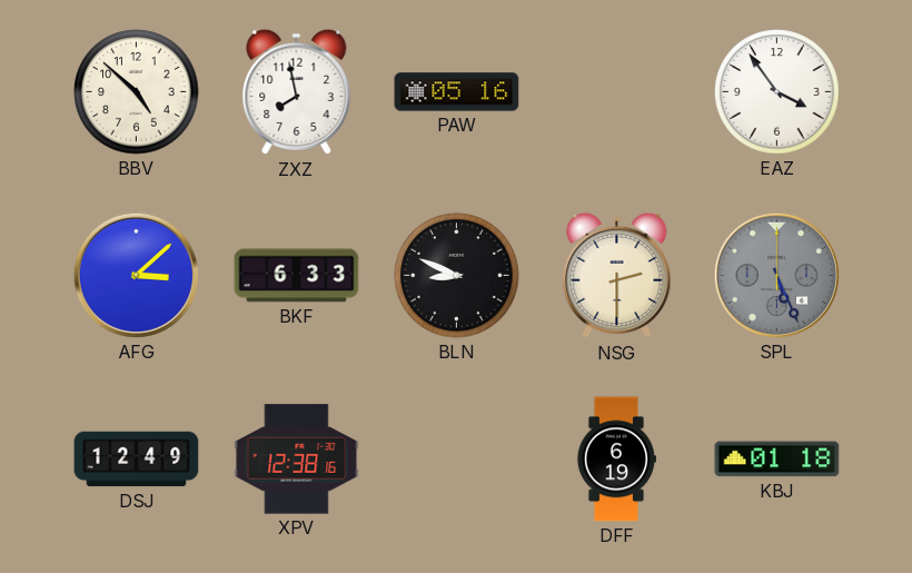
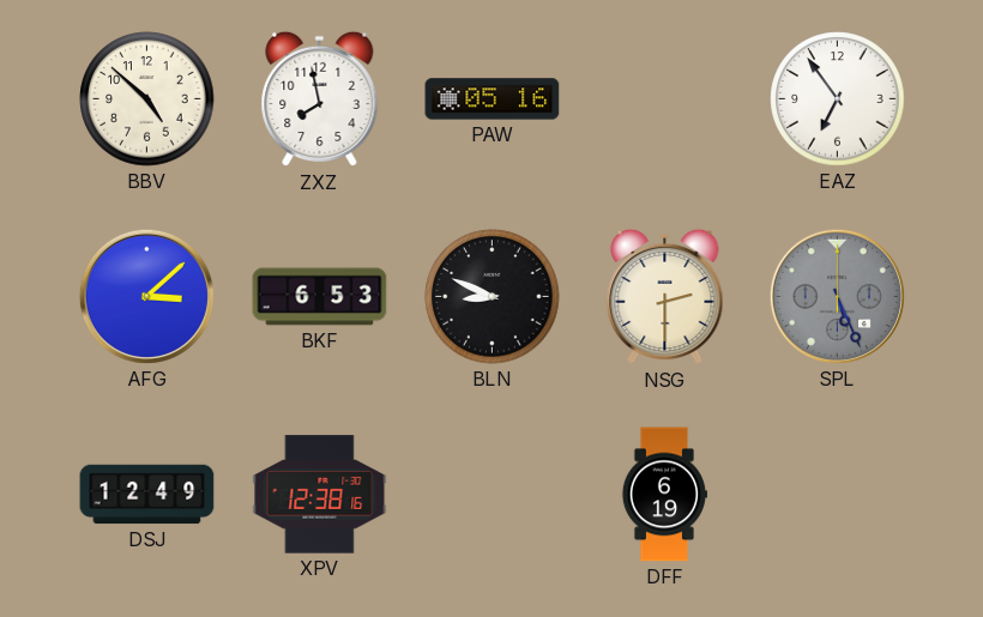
EAZ: 3:54 -> 6:54 (838, 99)
BKF: 6:33 -> 6:53 (320, 297)
KBJ: 01:18 -> none (777, 460)
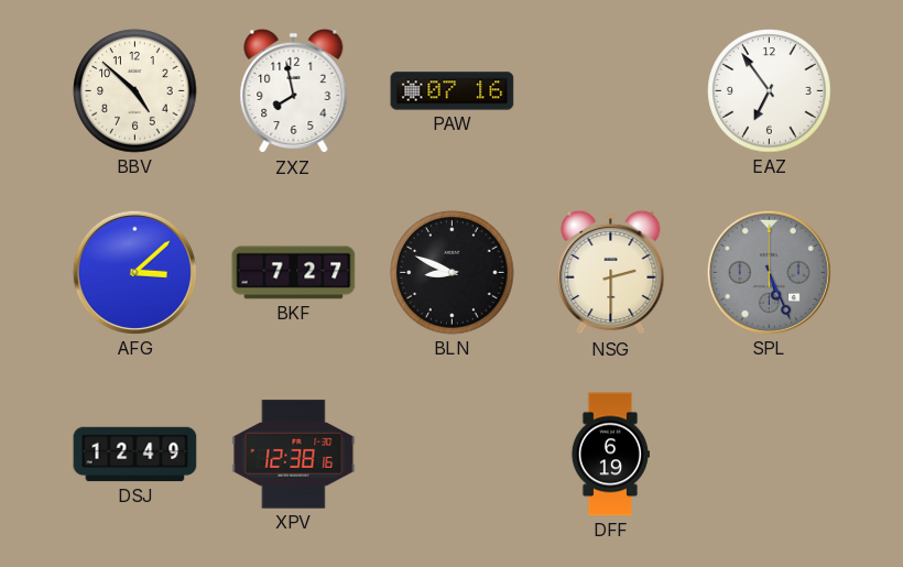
PAW: 05:16 -> 07:16 (453, 91)
BKF: 6:53 -> 7:27 (294, 273)
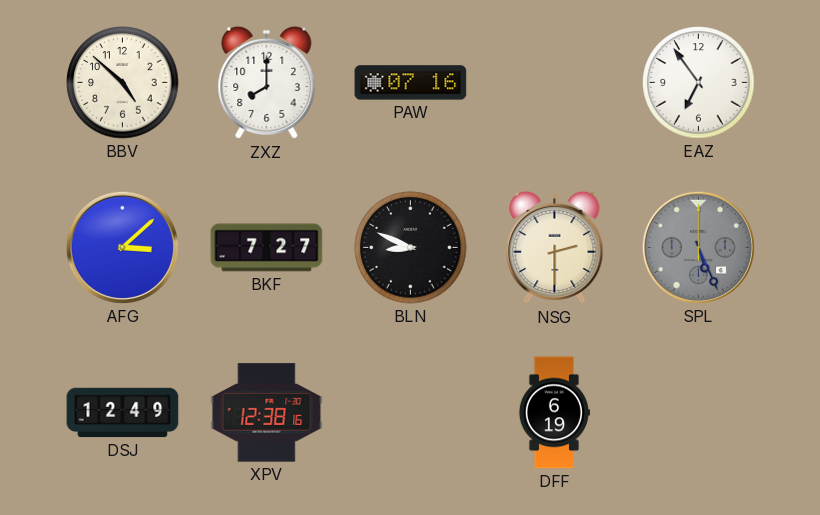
ZXZ: 7:58 -> 8:00 (267, 83)
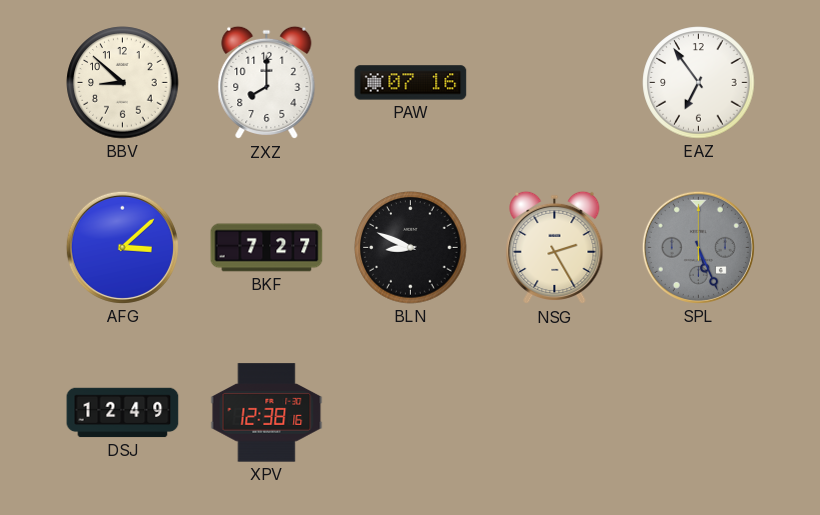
BBV: 4:52 -> 8:52 (123, 83)
NSG: 2:30 -> 2:25 (555, 248)
DFF: 6:19 -> none (554, 413)
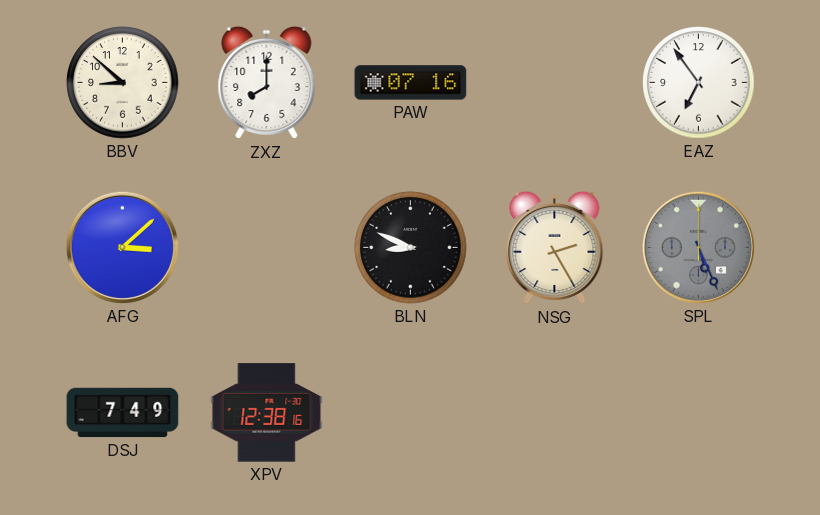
BKF: 7:27 -> none (267, 248)
DSJ: 12:49 -> 7:49 (123, 413)
